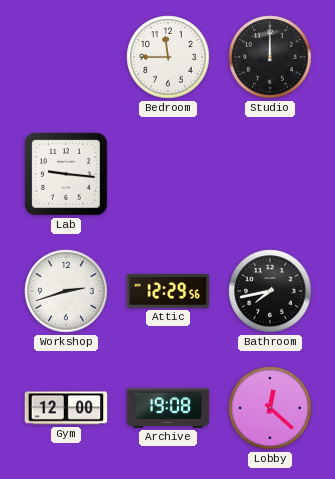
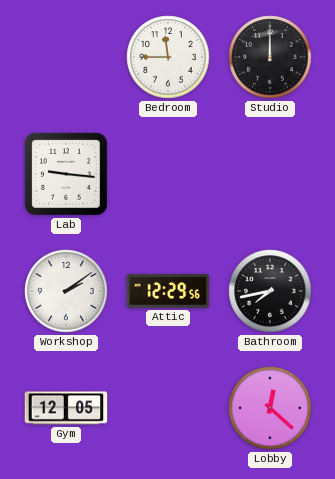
Workshop: 2:42 -> 2:09 (66, 291)
Gym: 12:00 -> 12:05 (66, 408)
Archive: 19:08 -> none (168, 408)
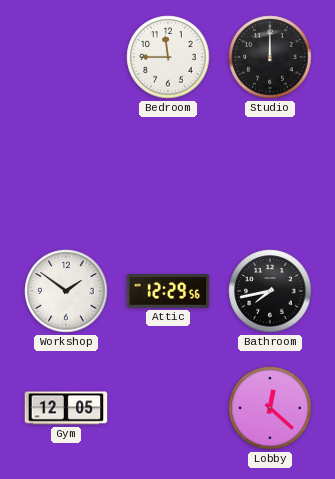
Lab: 9:16 -> none (66, 174)
Workshop: 2:09 -> 1:51 (66, 291)
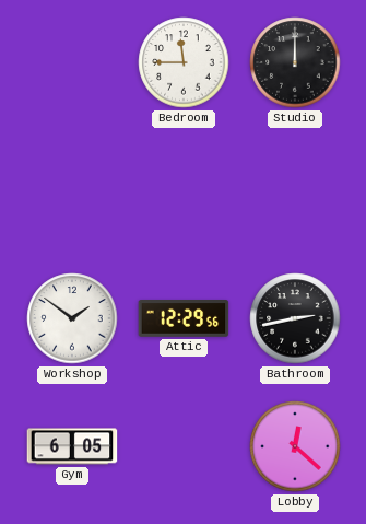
Bathroom: 7:43 -> 2:43 (295, 318)
Gym: 12:05 -> 6:05 (72, 446)
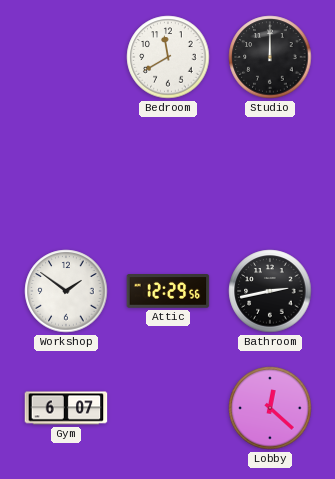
Bedroom: 11:45 -> 11:40 (168, 57)
Gym: 6:05 -> 6:07 (66, 408)
